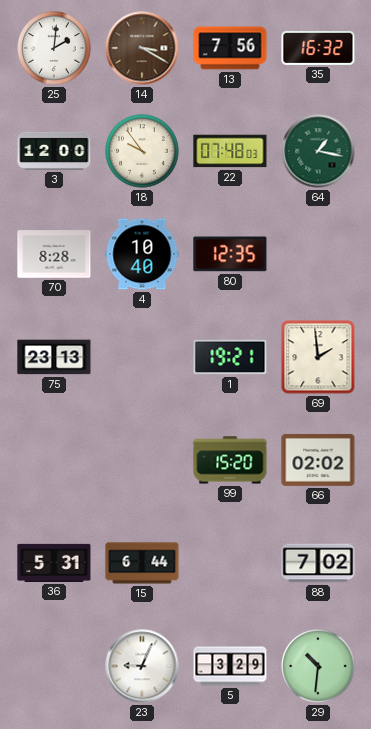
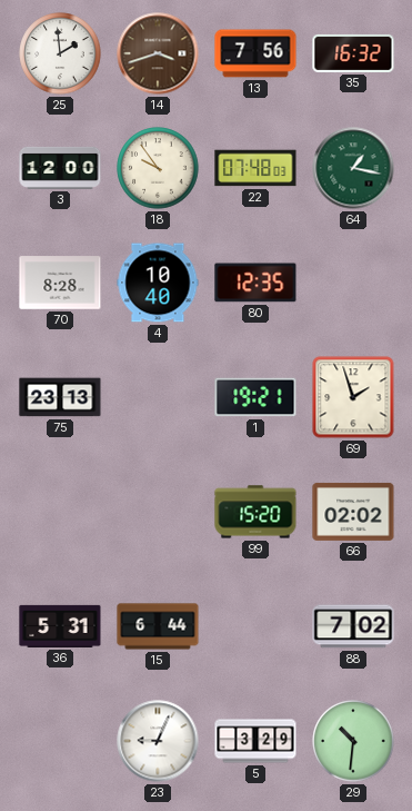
25: 2:01 -> 1:59 (60, 53)
14: 3:20 -> 3:42 (158, 53)
69: 1:59 -> 1:57 (353, 397)
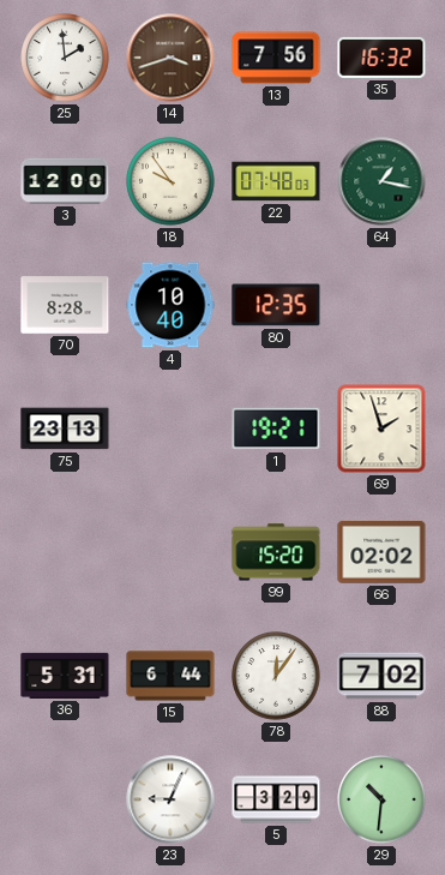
78: none -> 12:06 (276, 676)
